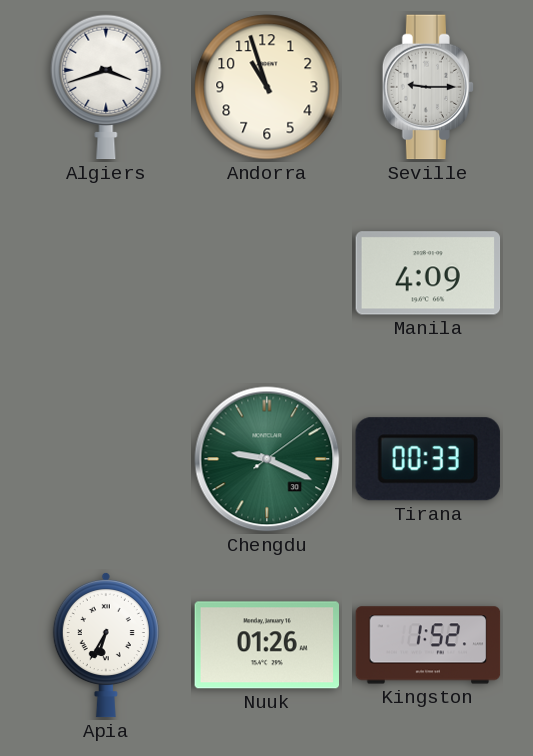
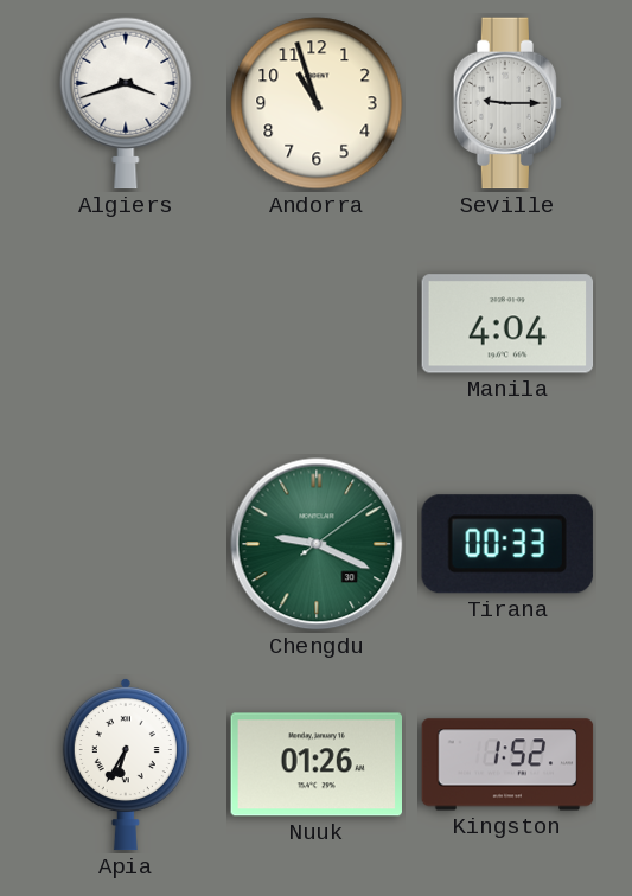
Manila: 4:09 -> 4:04 (507, 324)
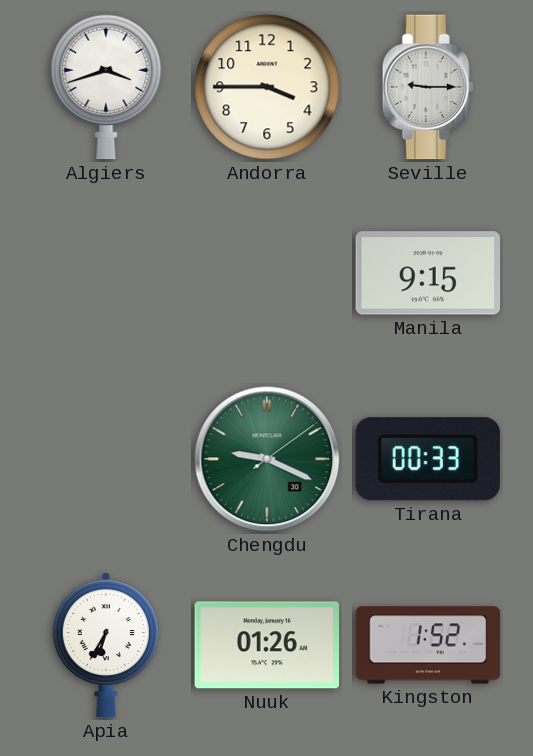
Andorra: 10:57 -> 3:45 (267, 87)
Manila: 4:04 -> 9:15 (428, 273)
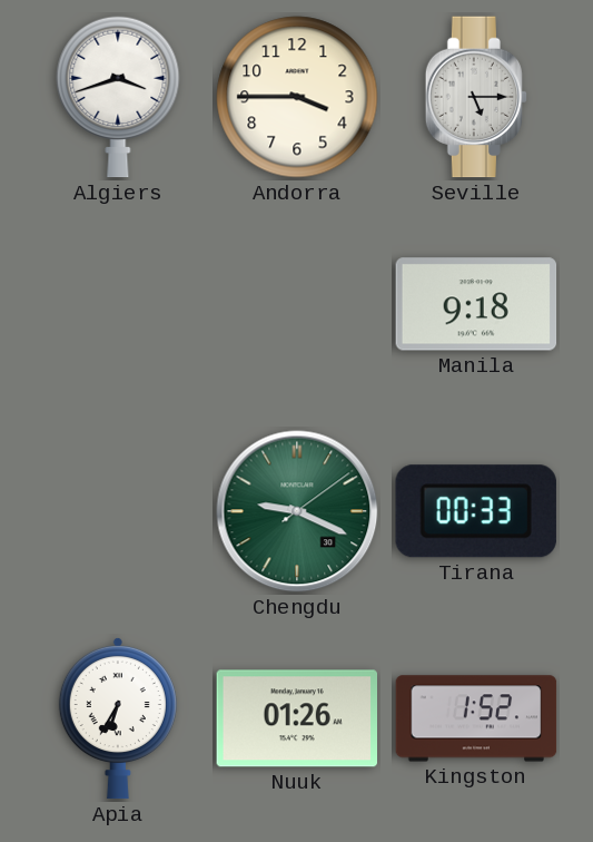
Seville: 9:15 -> 5:15 (476, 97)
Manila: 9:15 -> 9:18 (476, 304)
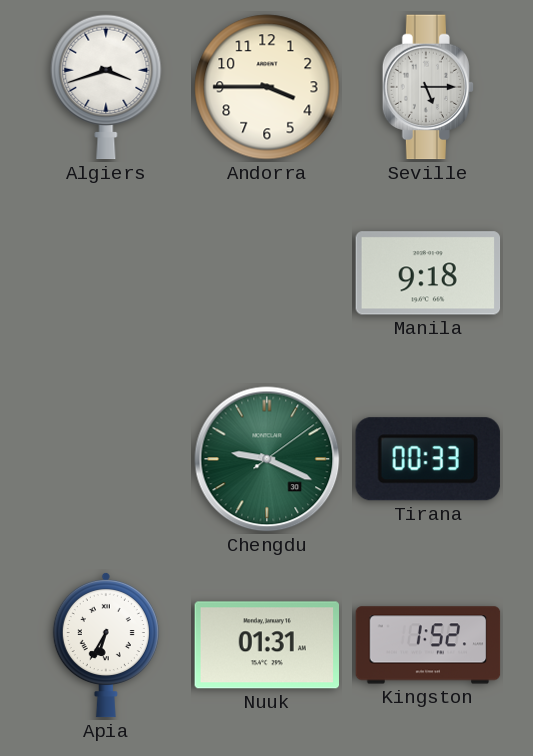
Nuuk: 01:26 -> 01:31 (266, 645)
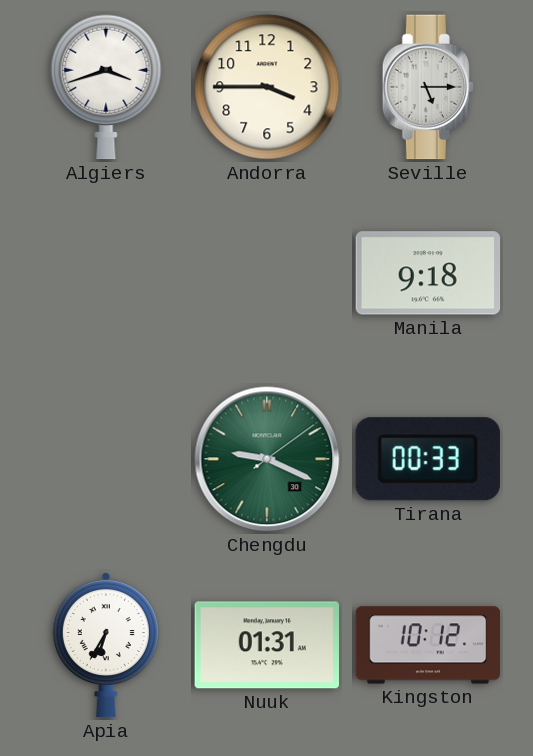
Kingston: 1:52 -> 10:12 (428, 645)
